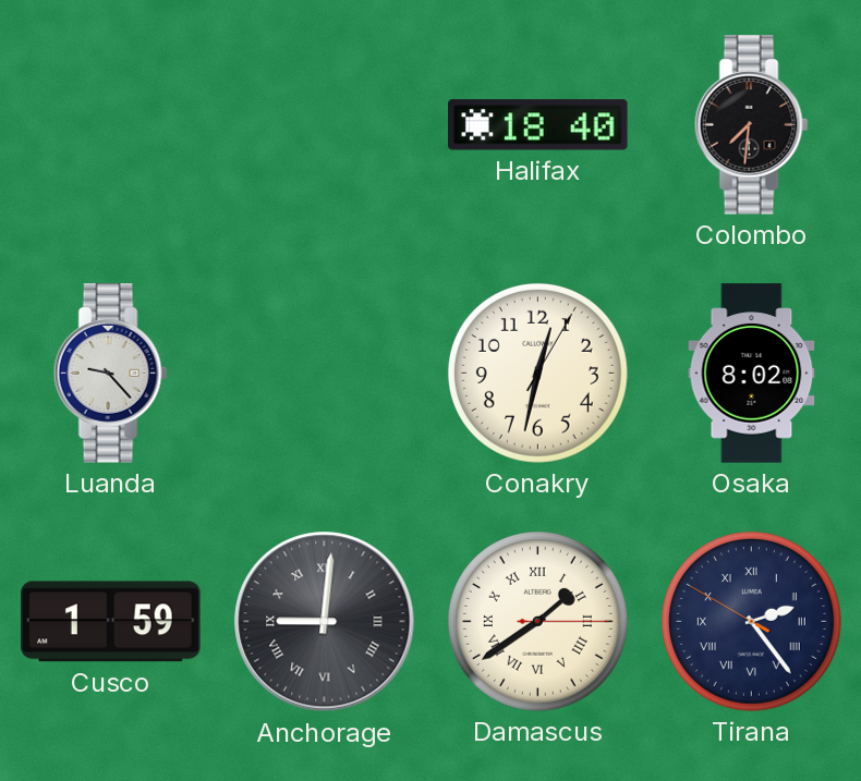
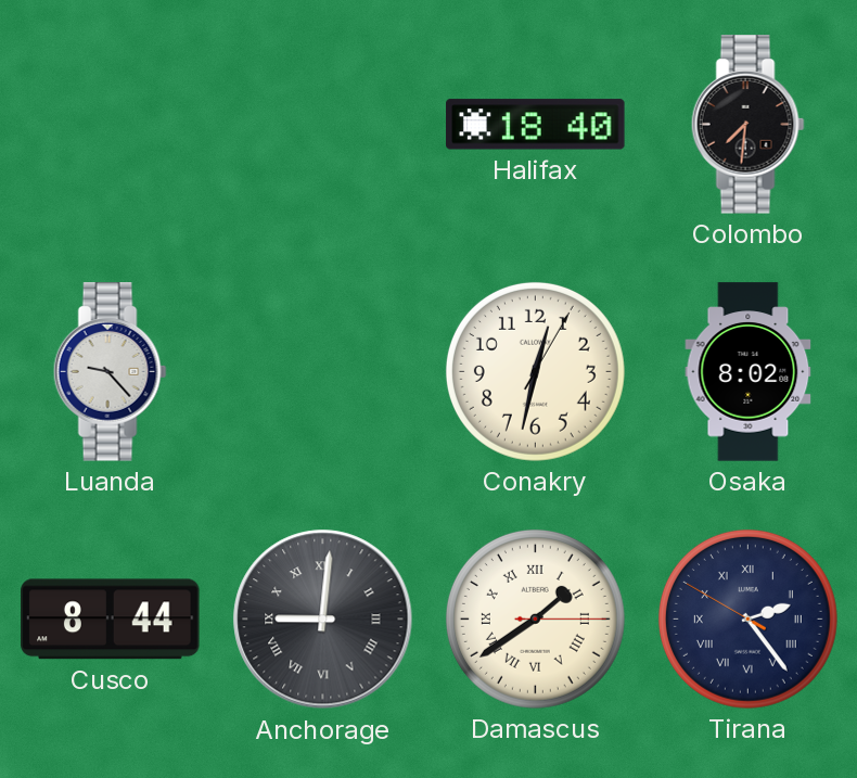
Cusco: 1:59 -> 8:44 (111, 620)
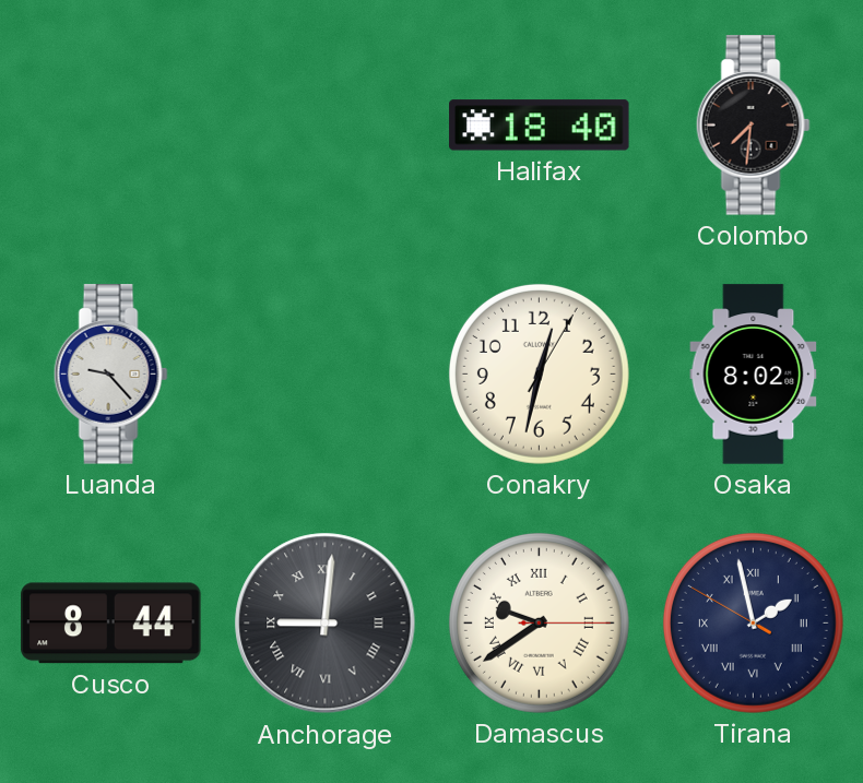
Damascus: 1:39 -> 9:39 (539, 622)
Tirana: 2:23 -> 1:57 (753, 622)
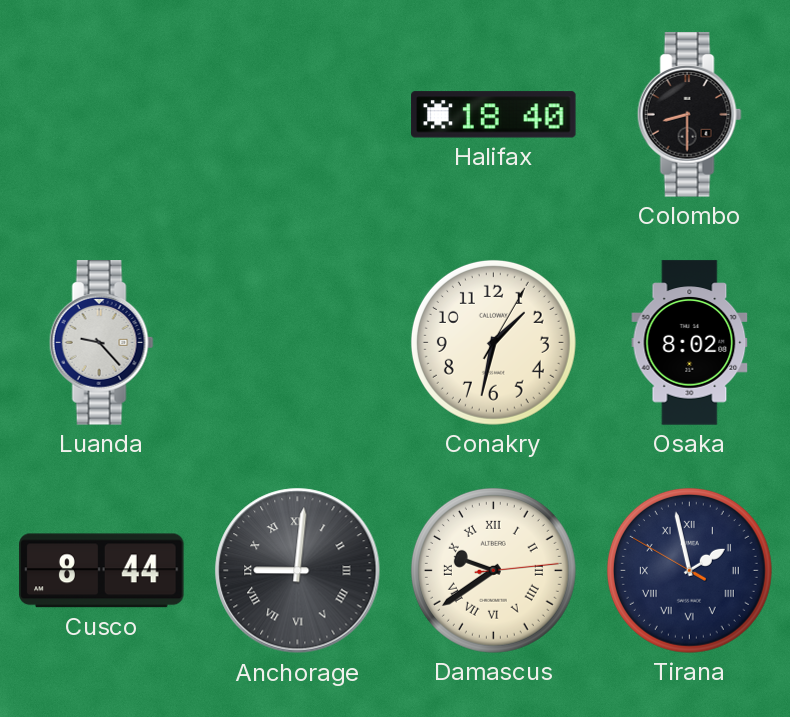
Colombo: 7:31 -> 8:30 (689, 115)
Conakry: 12:32 -> 1:32 (493, 342)
Damascus: 9:39:15 -> 9:39:14 (493, 570)
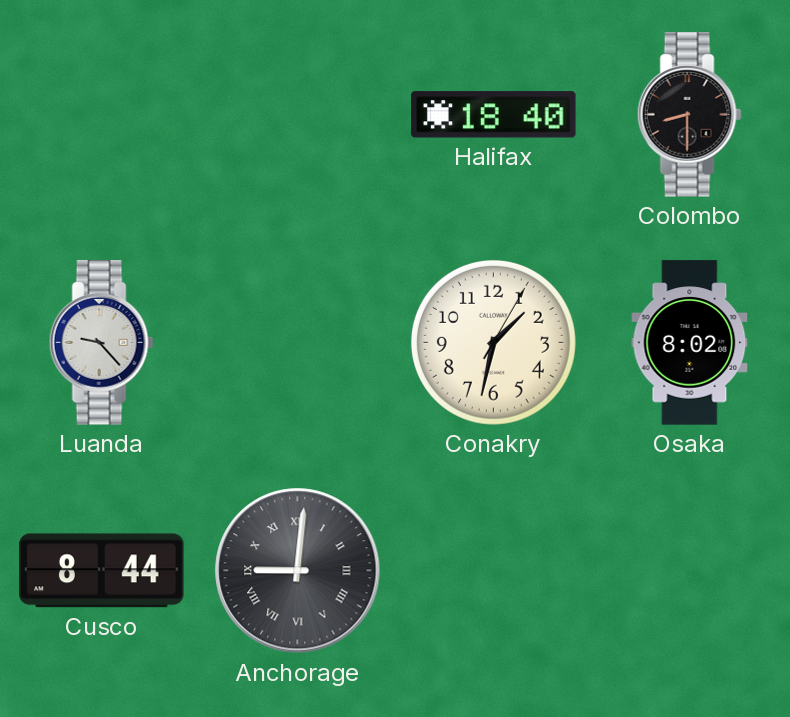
Damascus: 9:39 -> none (493, 570)
Tirana: 1:57 -> none (689, 570)
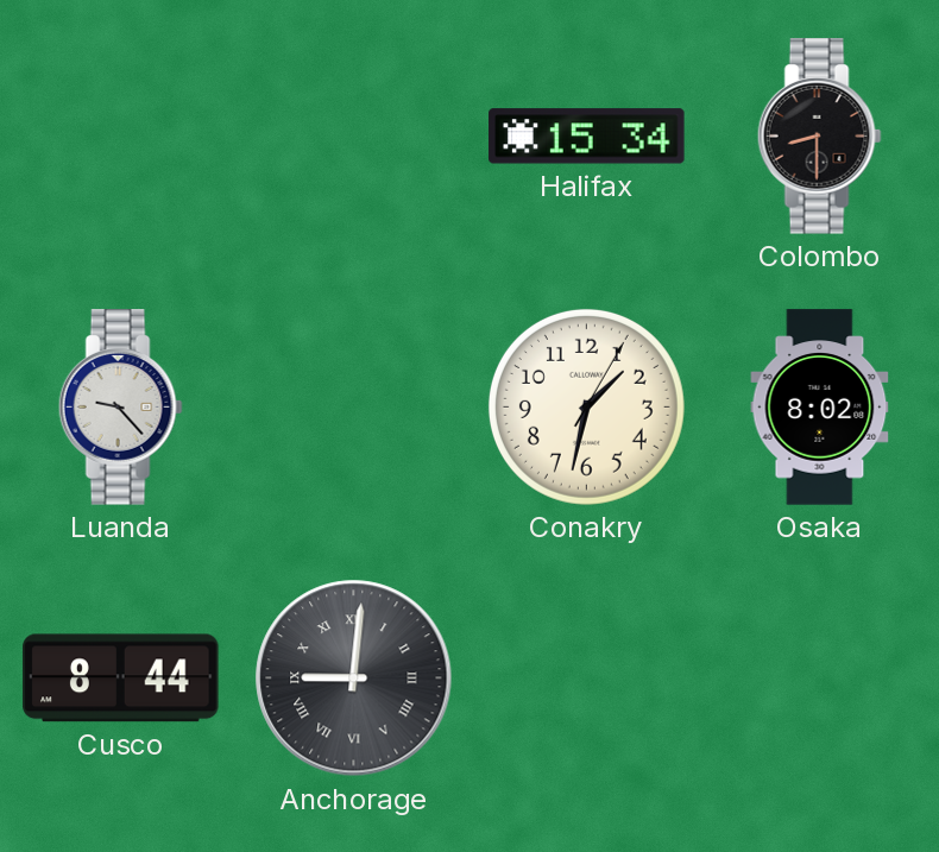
Halifax: 18:40 -> 15:34 (587, 137)
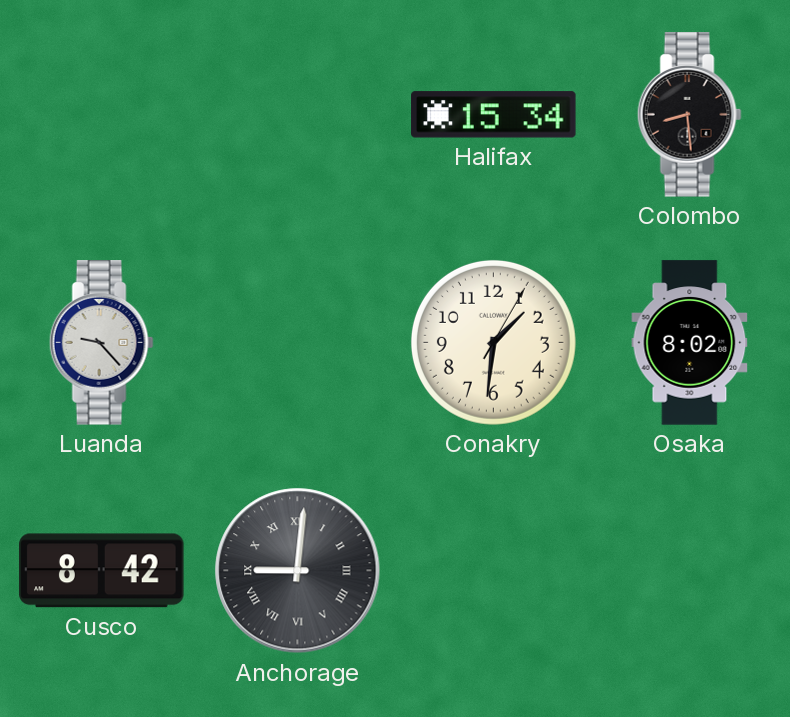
Colombo: 8:30 -> 8:29 (689, 115)
Conakry: 1:32 -> 1:31 (493, 342)
Cusco: 8:44 -> 8:42 (102, 571)
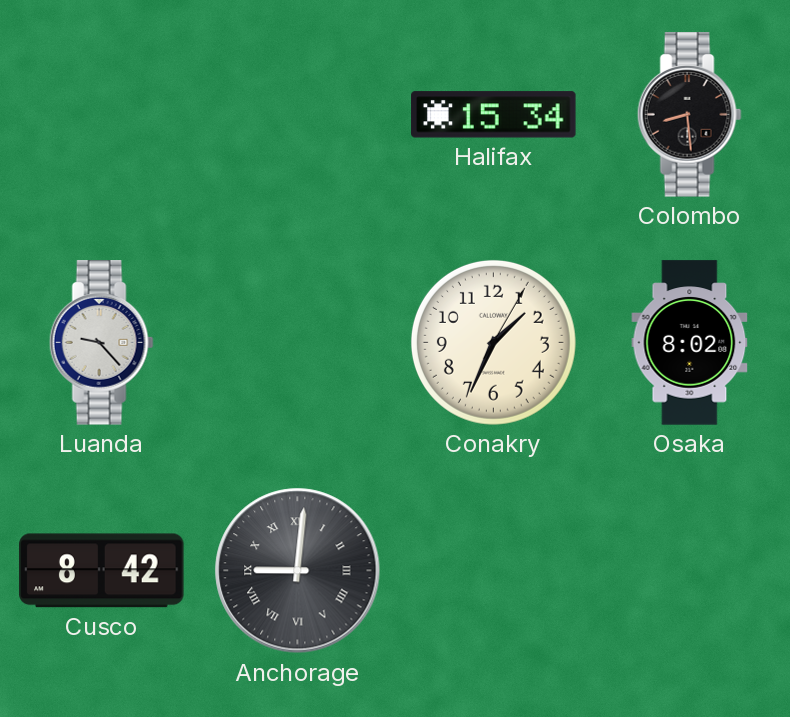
Conakry: 1:31 -> 1:34 (493, 342)
